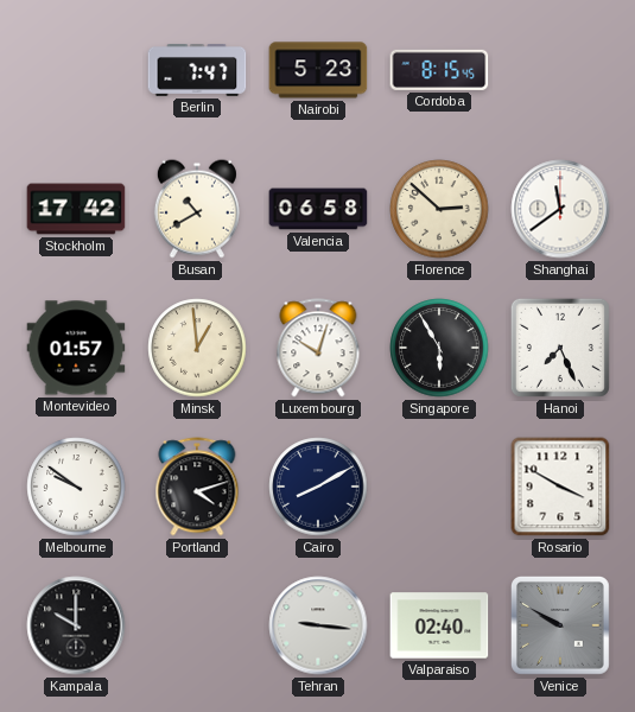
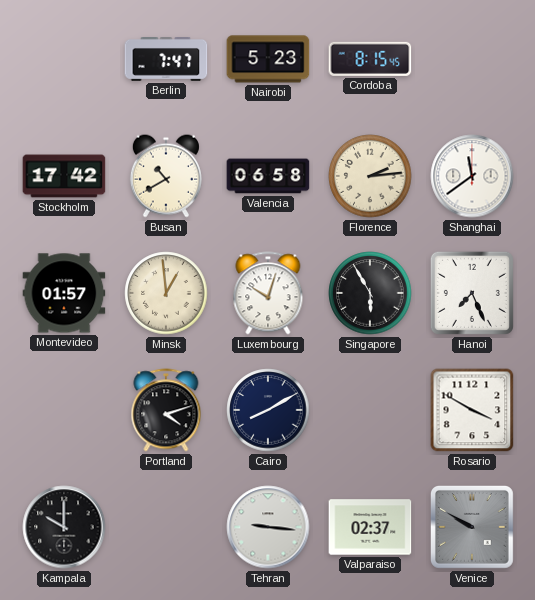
Florence: 2:52 -> 2:14 (370, 176)
Melbourne: 9:51 -> none (76, 487)
Valparaiso: 02:40 -> 02:37 (370, 527)
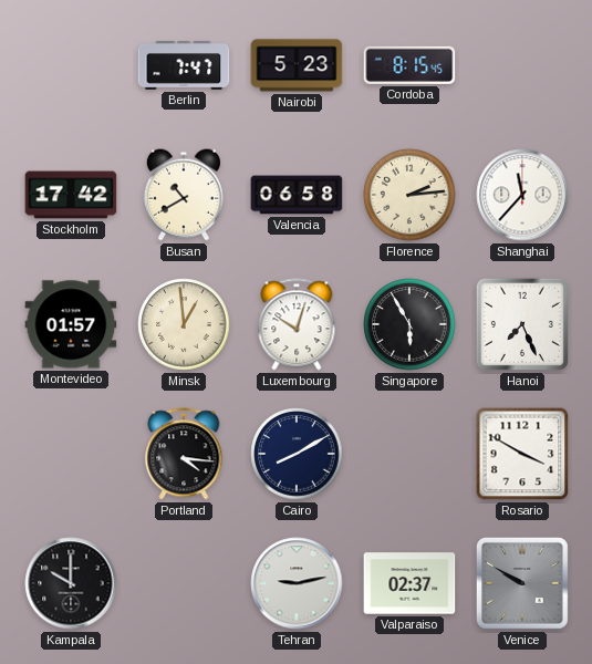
Shanghai: 11:39 -> 11:37 (522, 195)
Portland: 4:12 -> 4:16 (184, 454)
Tehran: 9:16 -> 9:13 (297, 583)
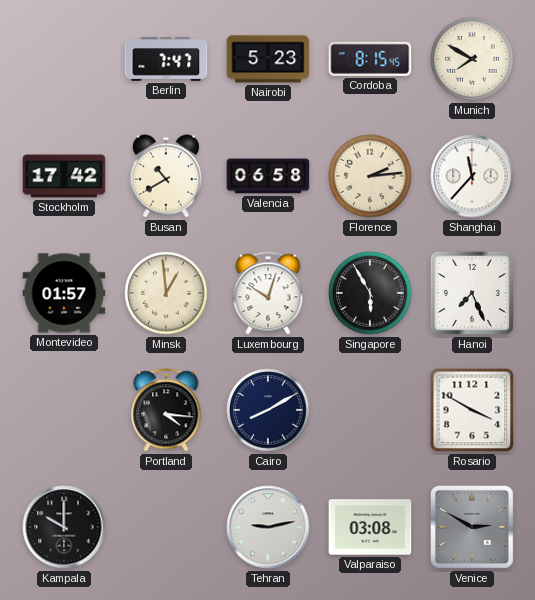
Munich: none -> 7:50 (472, 59)
Valparaiso: 02:37 -> 03:08 (370, 527)
Venice: 9:50 -> 2:50 (472, 528)
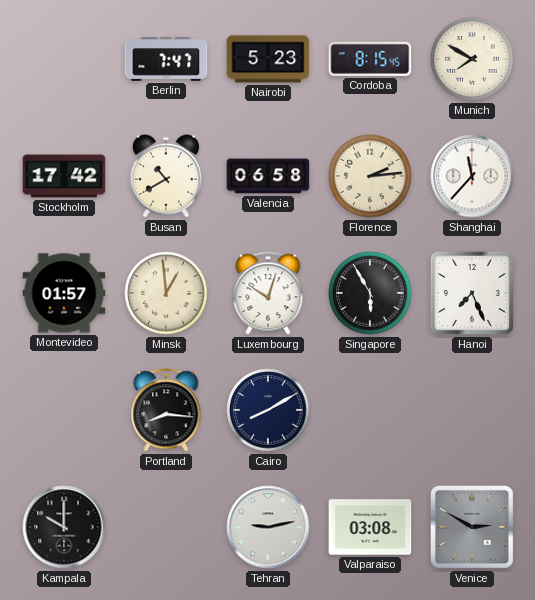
Portland: 4:16 -> 8:16 (166, 410)
Rosario: 3:50 -> none (472, 410)
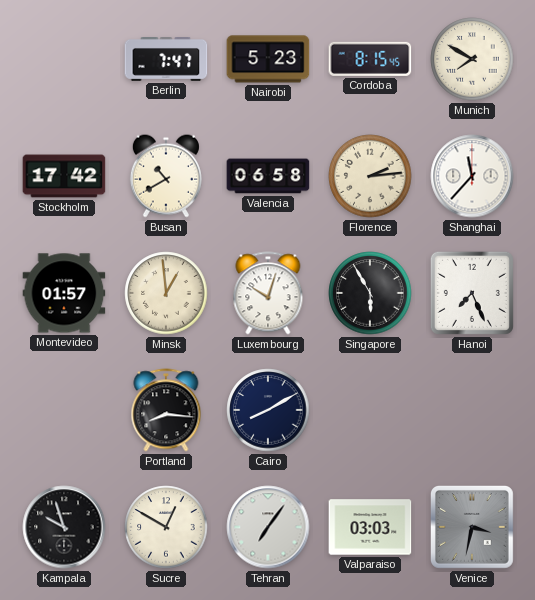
Kampala: 10:00 -> 9:57 (64, 527)
Sucre: none -> 12:50 (166, 527)
Tehran: 9:13 -> 7:06 (268, 527)
Valparaiso: 03:08 -> 03:03 (370, 527)
Venice: 2:50 -> 3:32 (472, 528)
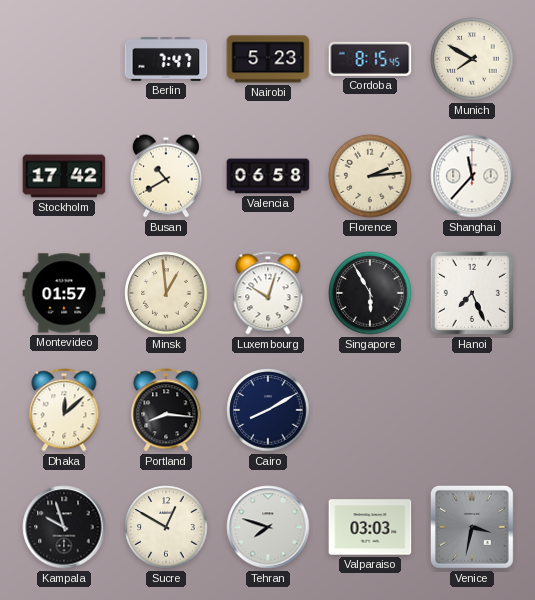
Dhaka: none -> 12:08 (64, 410)
Tehran: 7:06 -> 7:48 (268, 527)
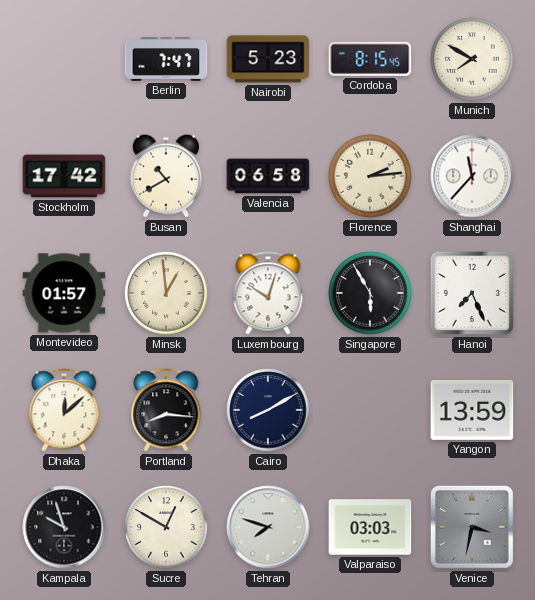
Yangon: none -> 13:59 (472, 410)
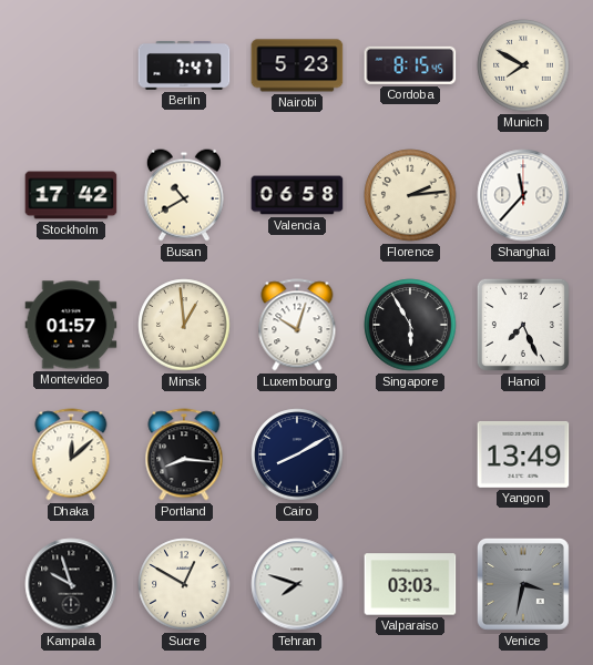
Yangon: 13:59 -> 13:49 (523, 454)
